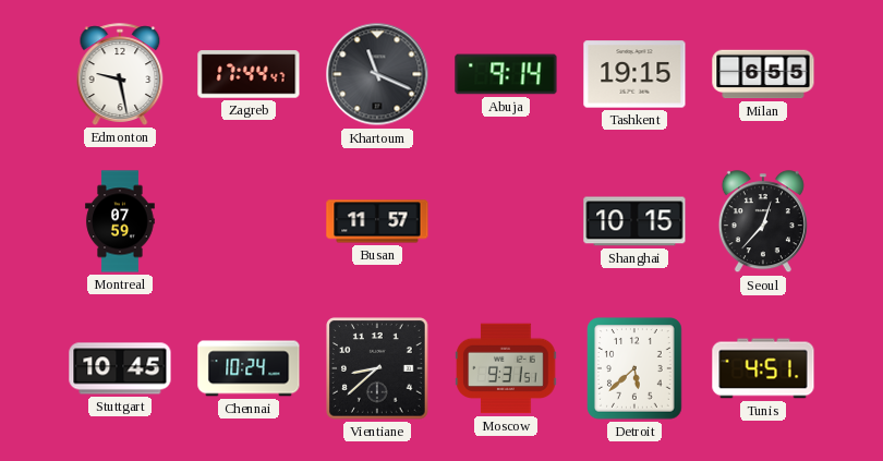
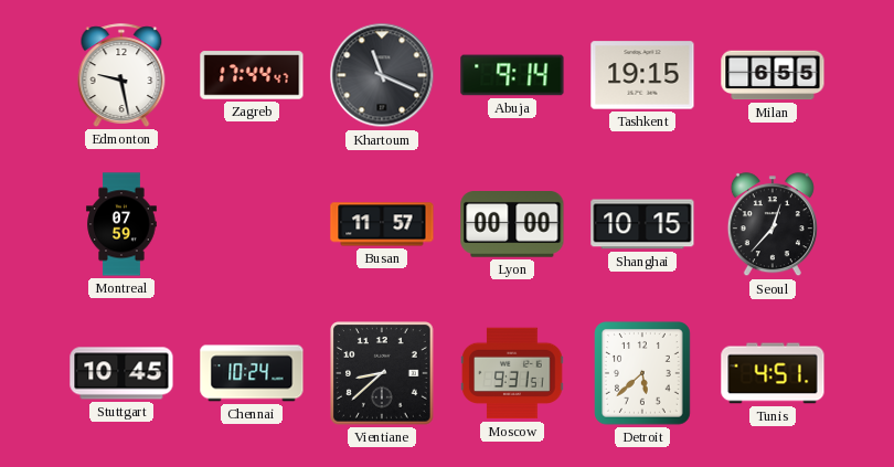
Lyon: none -> 00:00 (512, 225)
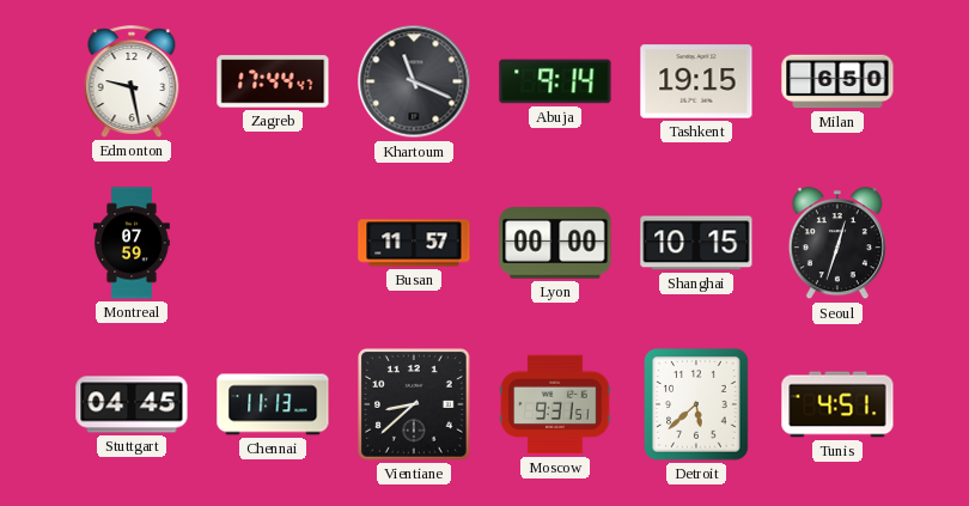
Milan: 6:55 -> 6:50 (837, 81)
Seoul: 12:37 -> 12:33 (837, 244)
Stuttgart: 10:45 -> 04:45 (132, 404)
Chennai: 10:24 -> 11:13 (273, 404)
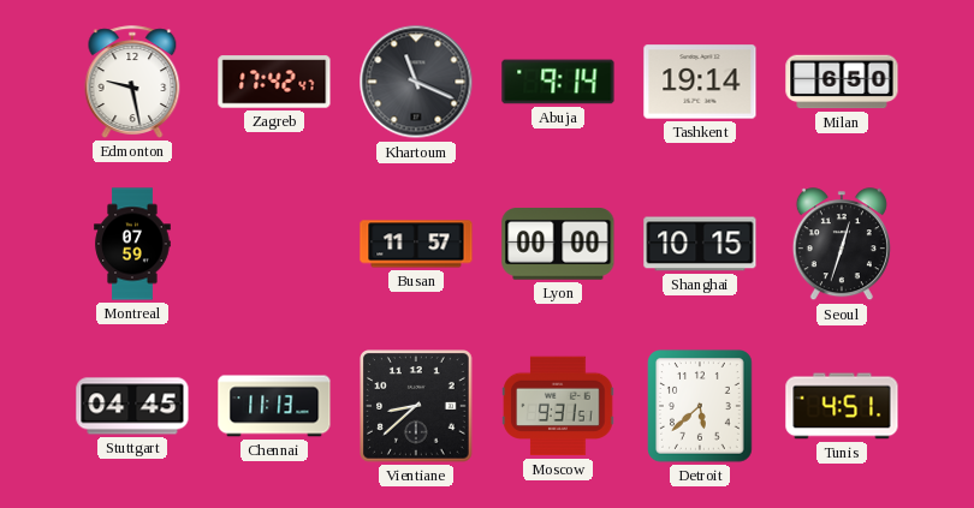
Zagreb: 17:44 -> 17:42 (274, 82)
Tashkent: 19:15 -> 19:14 (700, 82)
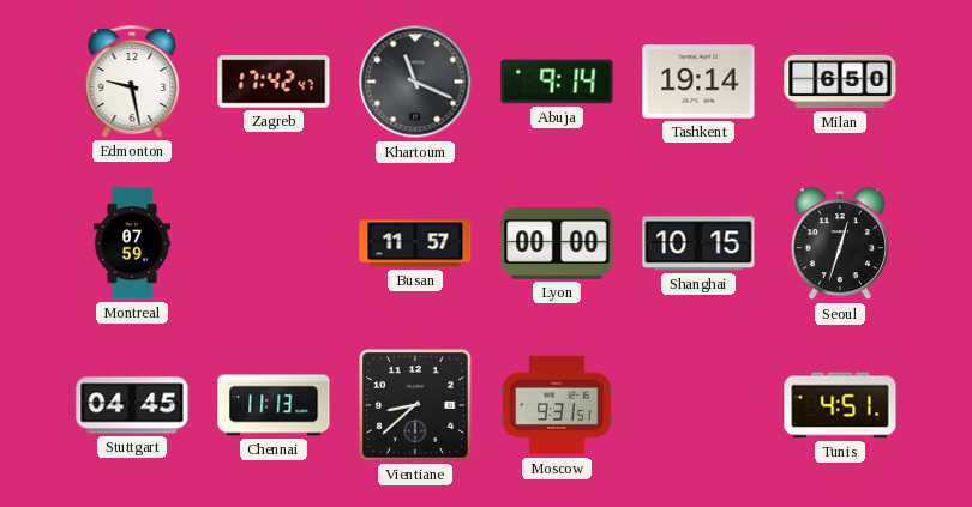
Detroit: 5:38 -> none (701, 406)
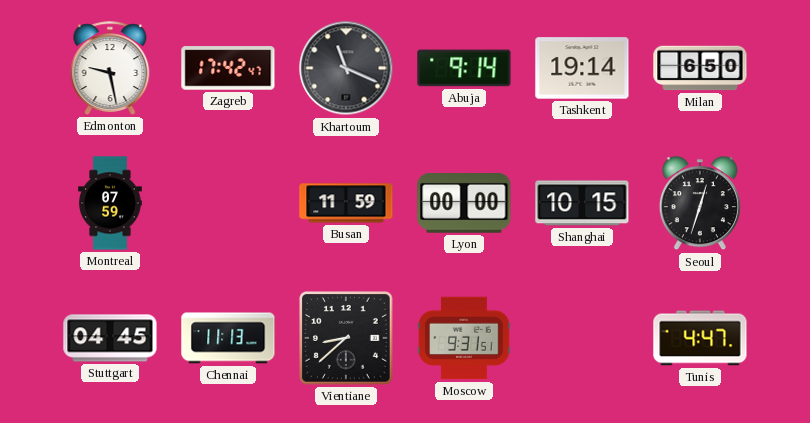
Busan: 11:57 -> 11:59 (346, 203)
Tunis: 4:51 -> 4:47 (700, 338)
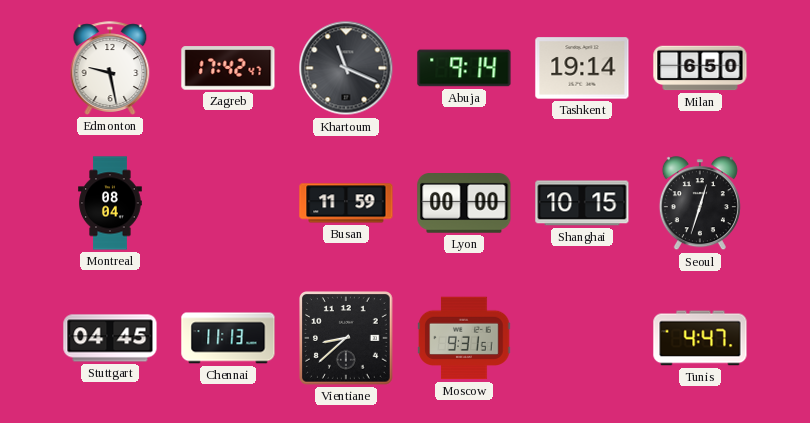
Montreal: 07:59 -> 08:04 (110, 203)
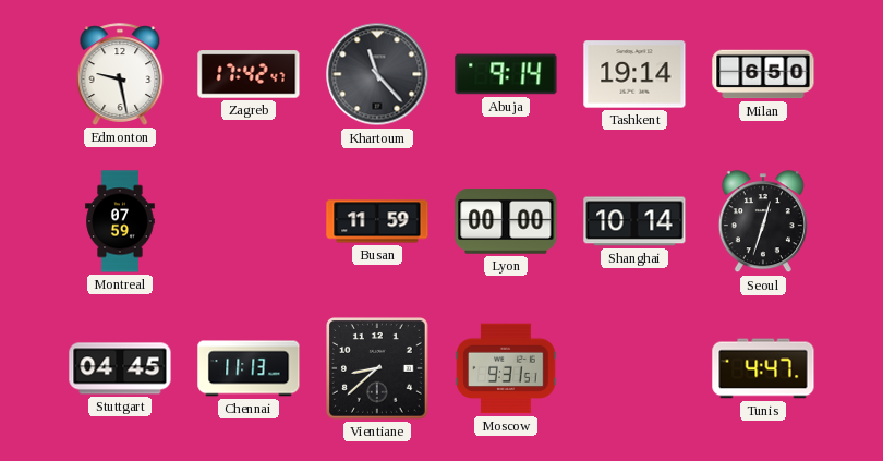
Khartoum: 11:19 -> 11:23 (377, 74)
Montreal: 08:04 -> 07:59 (120, 221)
Shanghai: 10:15 -> 10:14 (634, 221)
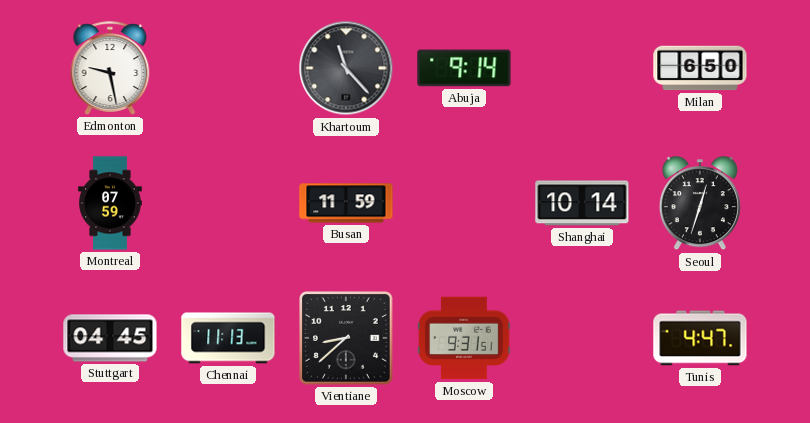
Zagreb: 17:42 -> none (249, 74)
Tashkent: 19:14 -> none (634, 74)
Lyon: 00:00 -> none (506, 222)
